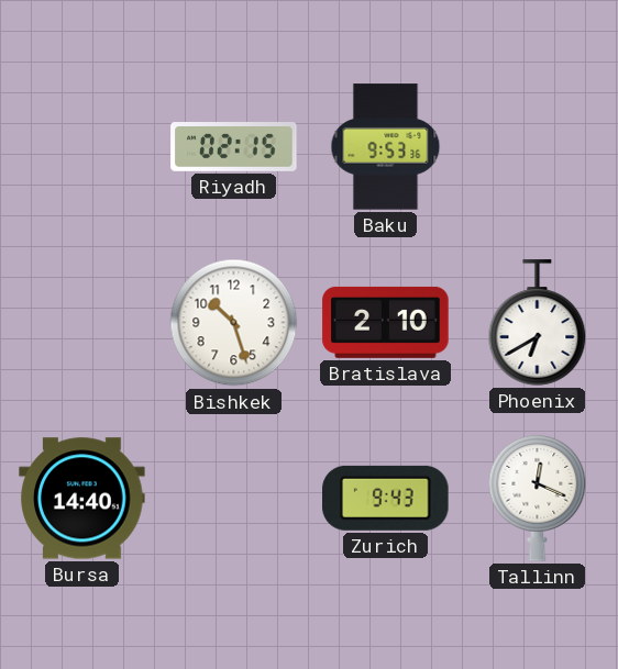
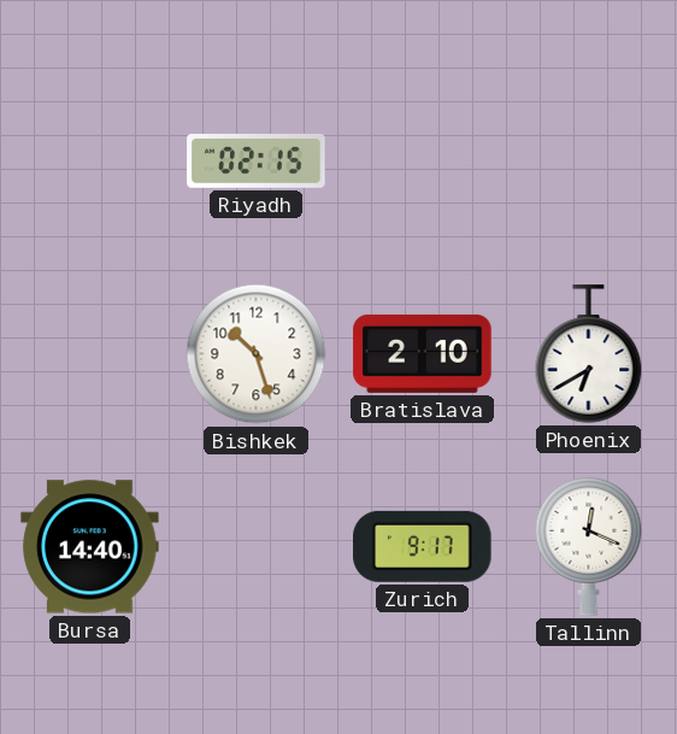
Baku: 9:53 -> none (386, 147)
Zurich: 9:43 -> 9:17 (423, 546)
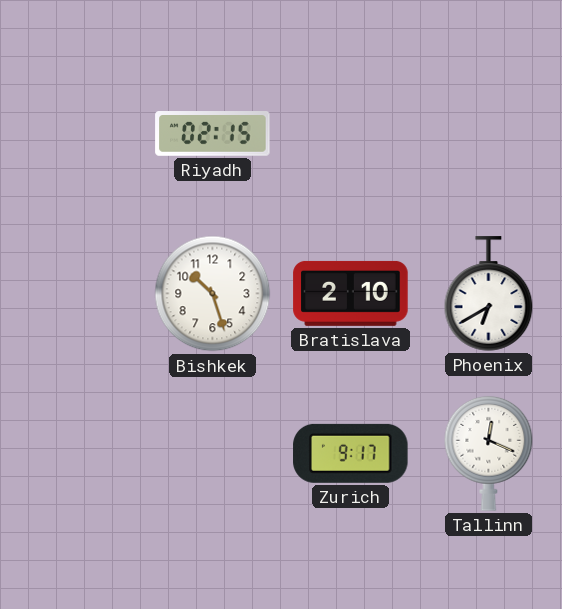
Bursa: 14:40 -> none (90, 547)
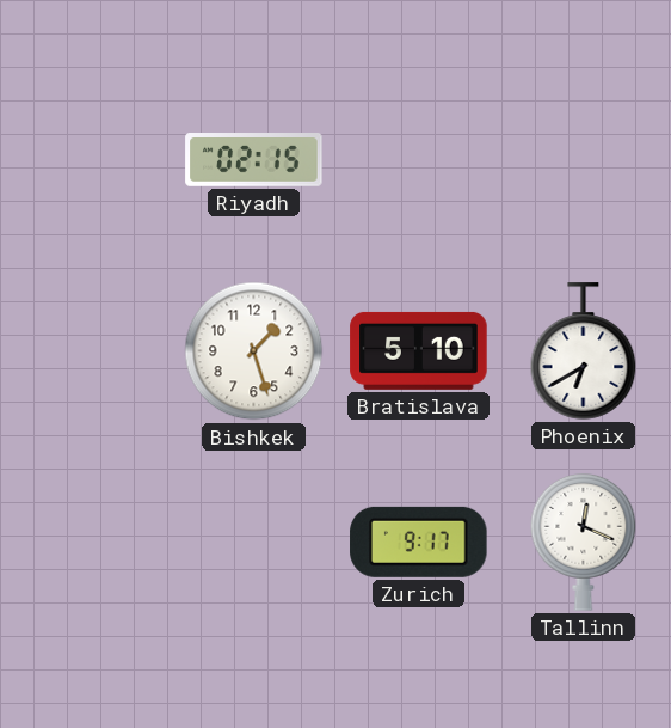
Bishkek: 10:27 -> 1:27 (254, 351)
Bratislava: 2:10 -> 5:10 (419, 350)
